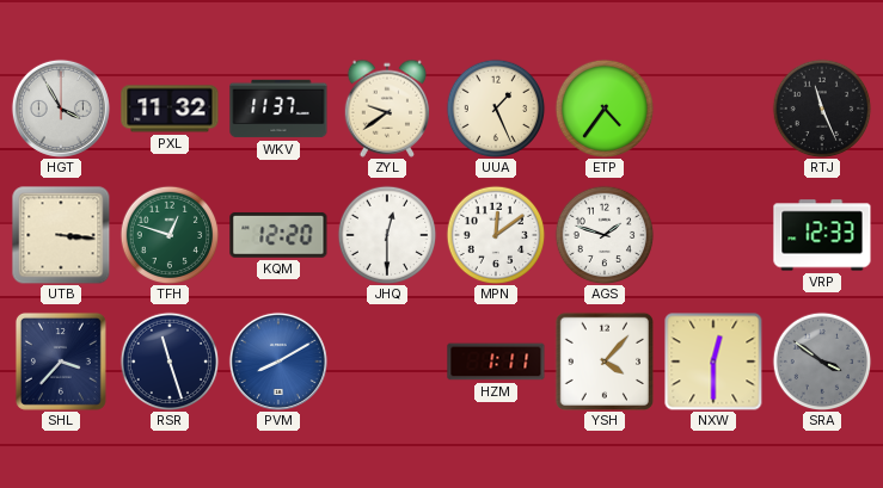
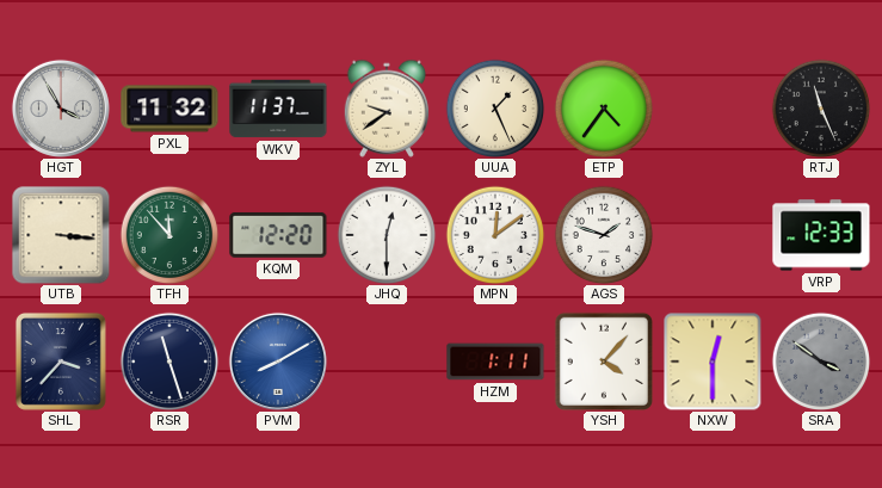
TFH: 12:48 -> 11:53 (169, 235)
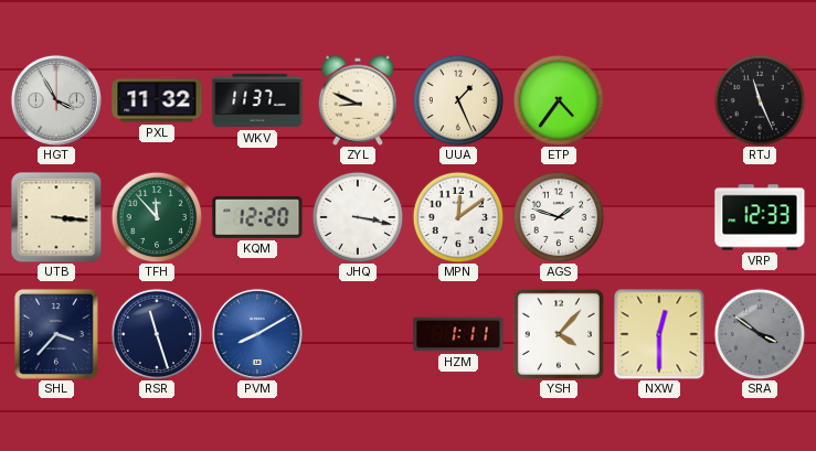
ZYL: 9:39 -> 8:49 (357, 100)
JHQ: 12:30 -> 3:17 (358, 217)
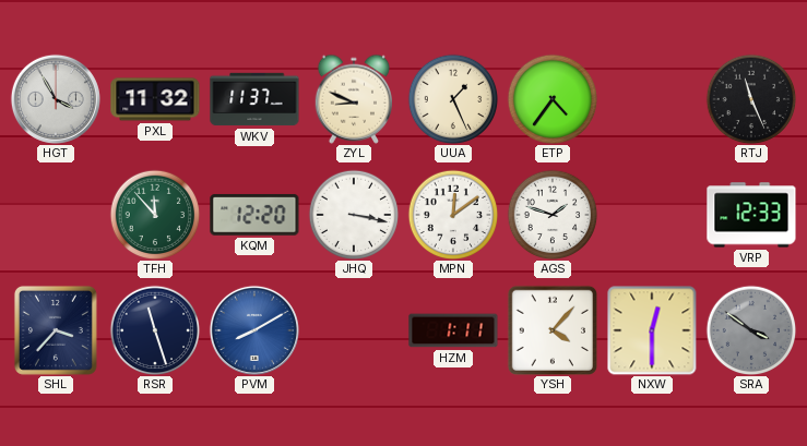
UTB: 3:16 -> none (56, 217)
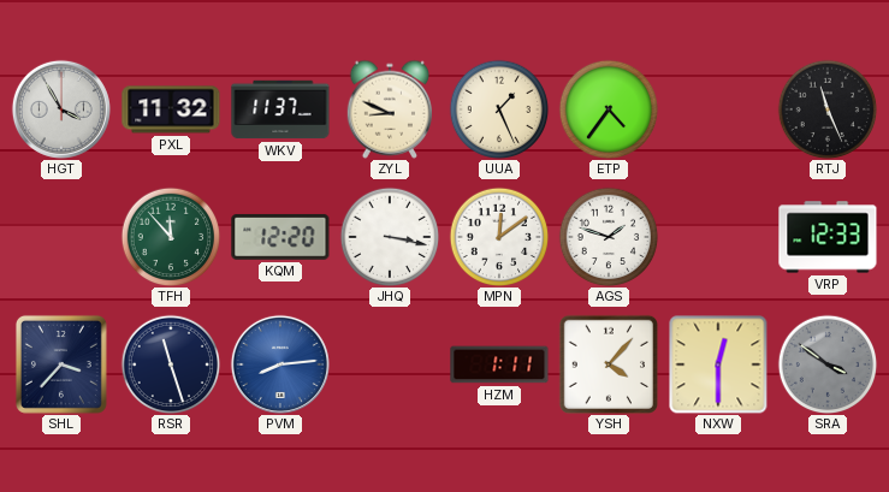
PVM: 8:10 -> 8:14 (280, 364)
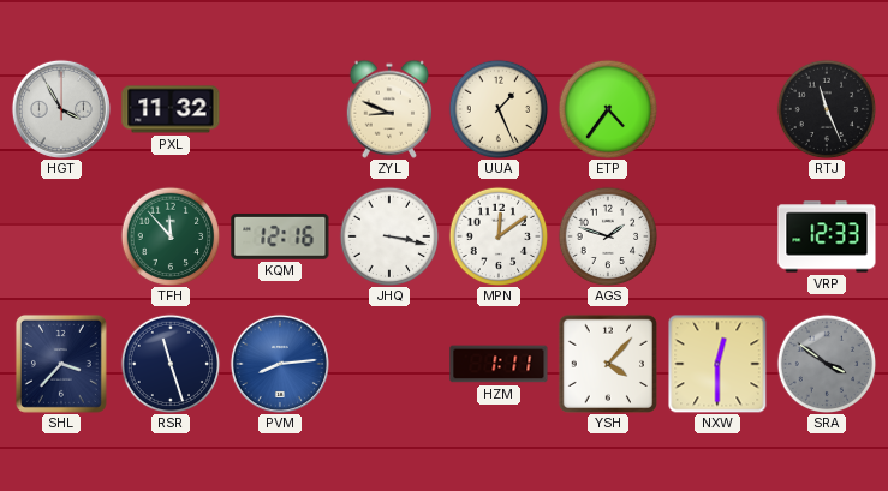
WKV: 11:37 -> none (280, 109)
KQM: 12:20 -> 12:16 (280, 236)
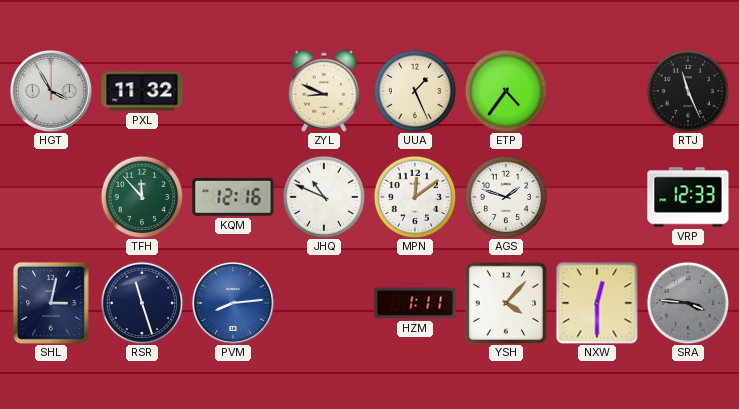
JHQ: 3:17 -> 10:49 (324, 197)
SHL: 3:37 -> 3:02 (51, 303)
SRA: 3:51 -> 3:46 (688, 303)
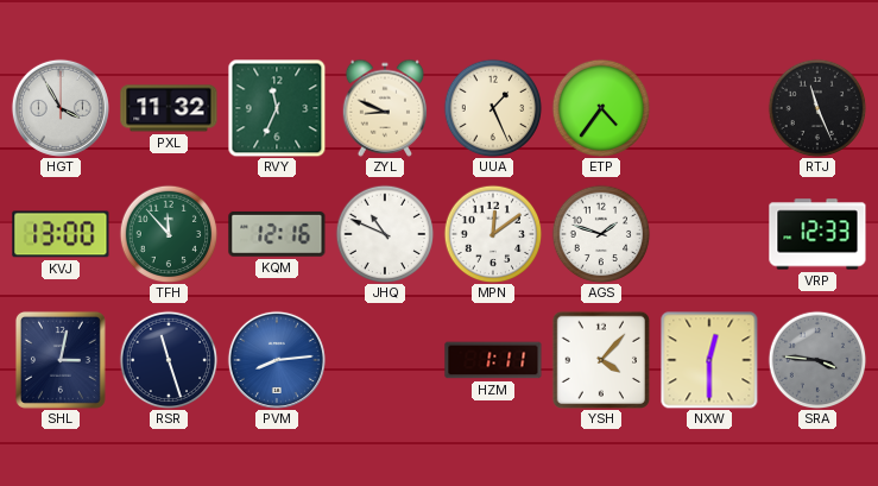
RVY: none -> 11:34 (277, 108)
KVJ: none -> 13:00 (61, 234)
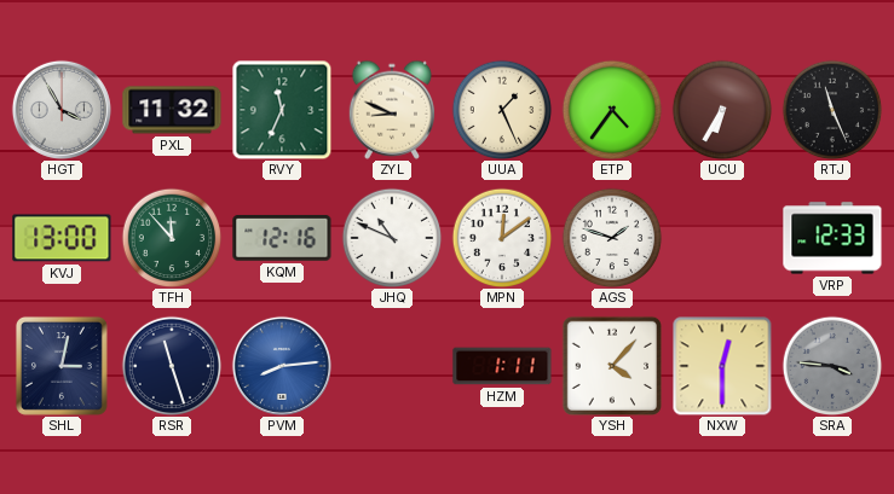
UCU: none -> 6:35 (722, 110)
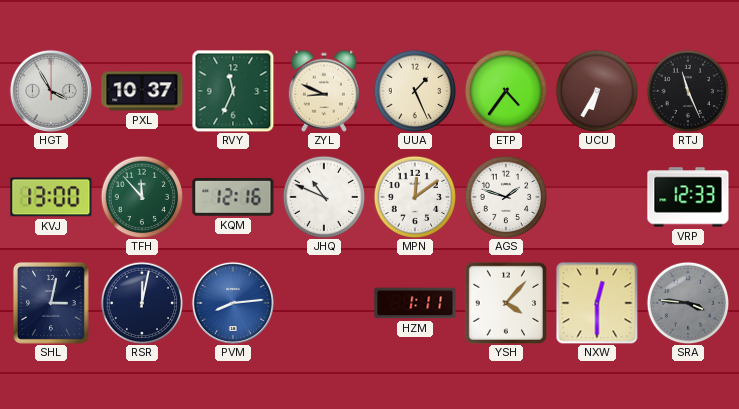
PXL: 11:32 -> 10:37 (142, 91)
RSR: 11:27 -> 12:02 (142, 303)
